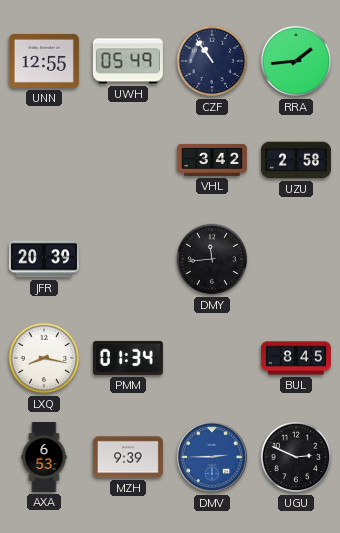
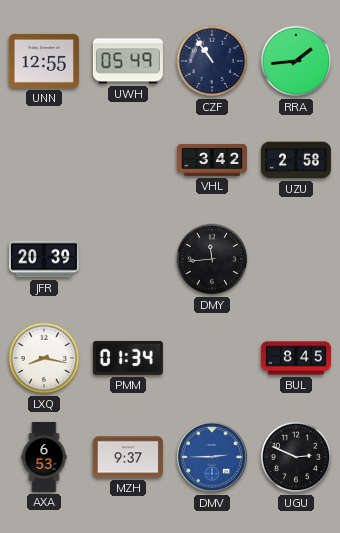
MZH: 9:39 -> 9:37 (128, 457)
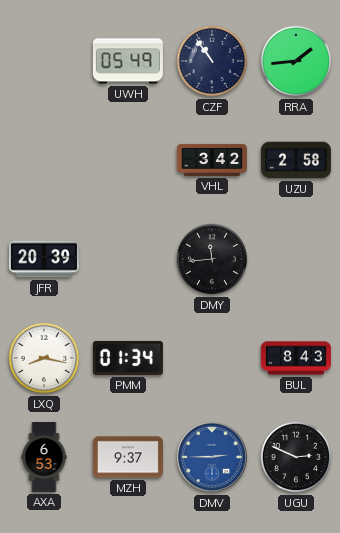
UNN: 12:55 -> none (44, 61)
BUL: 8:45 -> 8:43 (296, 358)
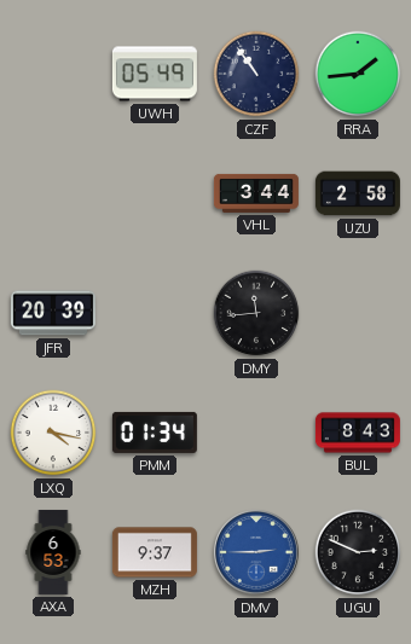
VHL: 3:42 -> 3:44 (256, 193)
LXQ: 8:17 -> 4:17 (53, 433)
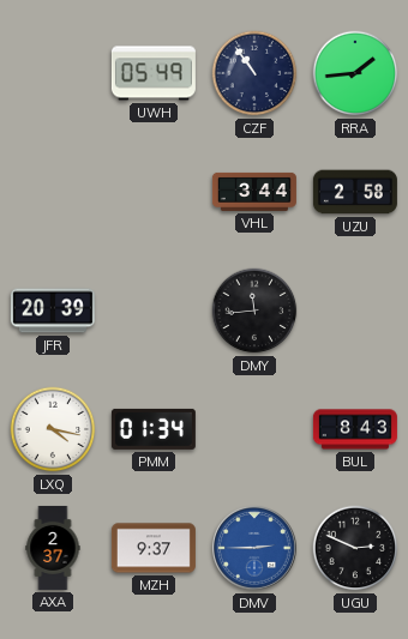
AXA: 6:53 -> 2:37 (53, 548)
